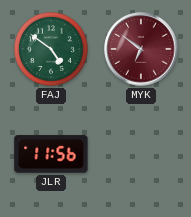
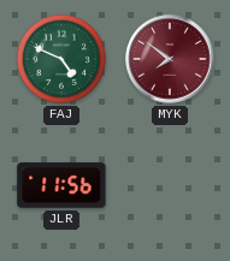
FAJ: 4:51 -> 4:49 (61, 59)
MYK: 6:51 -> 7:51 (170, 59)
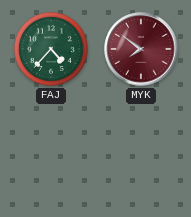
FAJ: 4:49 -> 4:37 (51, 49)
JLR: 11:56 -> none (61, 185)
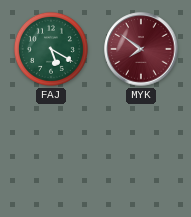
FAJ: 4:37 -> 5:20 (51, 49)
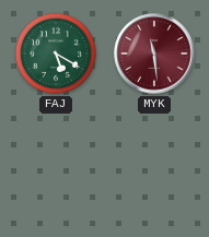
MYK: 7:51 -> 11:29 (154, 54)
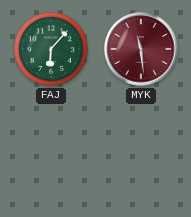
FAJ: 5:20 -> 6:07 (51, 49)
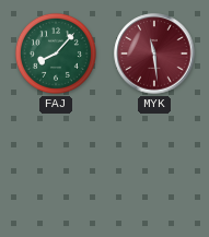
FAJ: 6:07 -> 8:07 (56, 54)
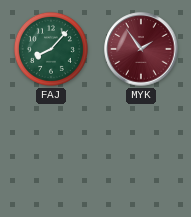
MYK: 11:29 -> 1:54 (141, 49)
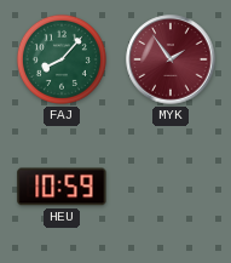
HEU: none -> 10:59 (62, 187)
